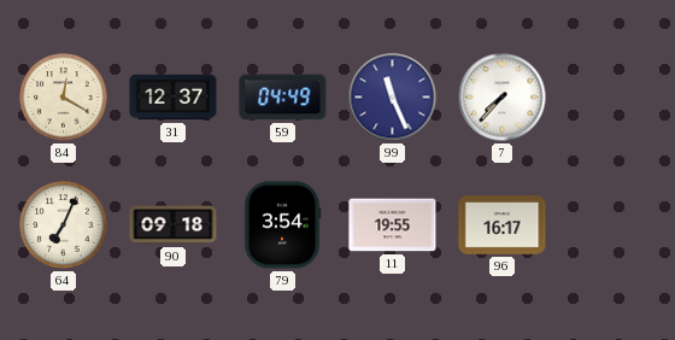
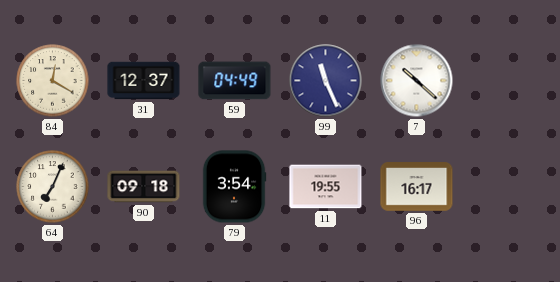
7: 7:37 -> 10:22 (417, 81)
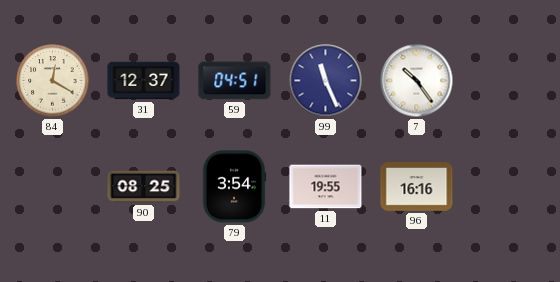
59: 04:49 -> 04:51 (235, 81)
7: 10:22 -> 10:24 (417, 81)
64: 7:04 -> none (53, 187)
90: 09:18 -> 08:25 (144, 187)
96: 16:17 -> 16:16 (417, 187)
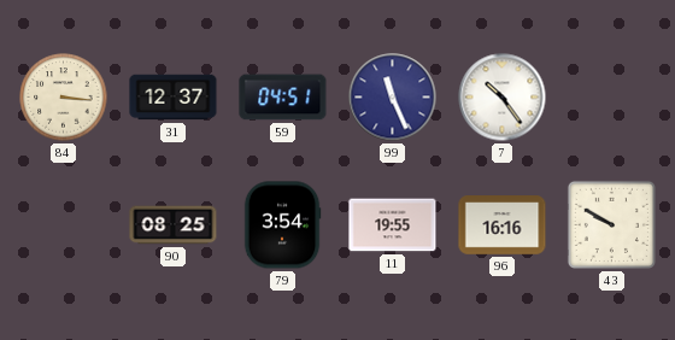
84: 12:20 -> 3:16 (64, 98)
43: none -> 9:50 (611, 224)
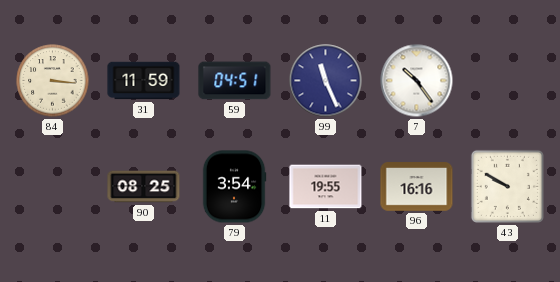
31: 12:37 -> 11:59 (144, 81)
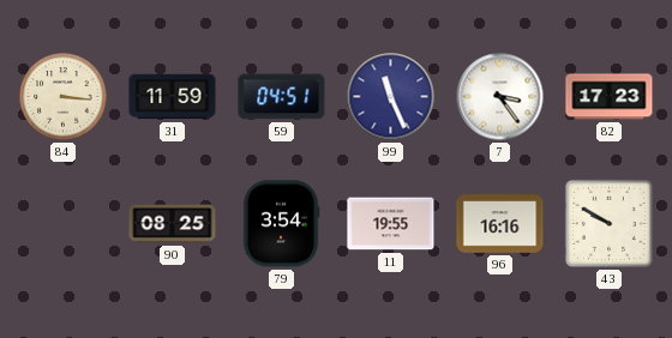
7: 10:24 -> 3:24 (500, 97)
82: none -> 17:23 (610, 97)
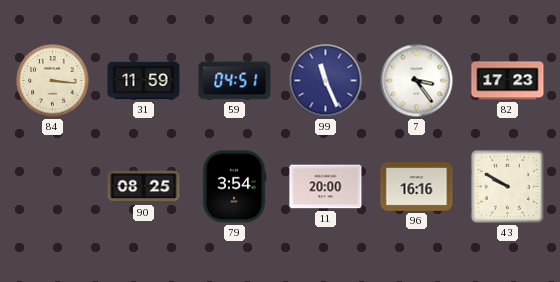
11: 19:55 -> 20:00 (326, 187)
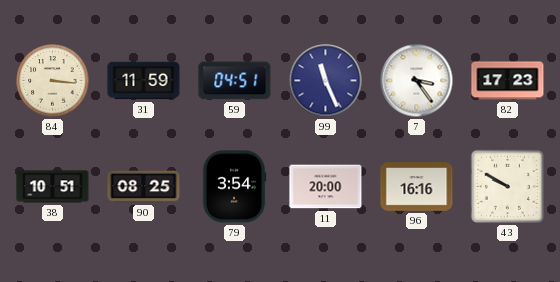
38: none -> 10:51 (53, 187)
